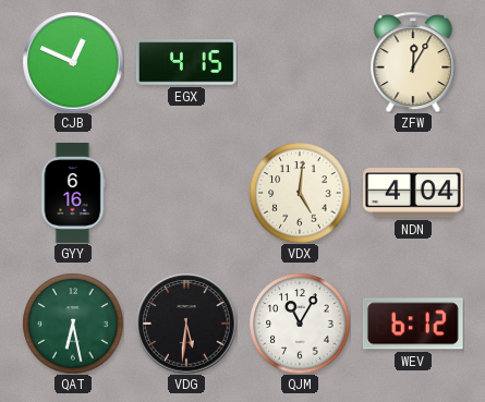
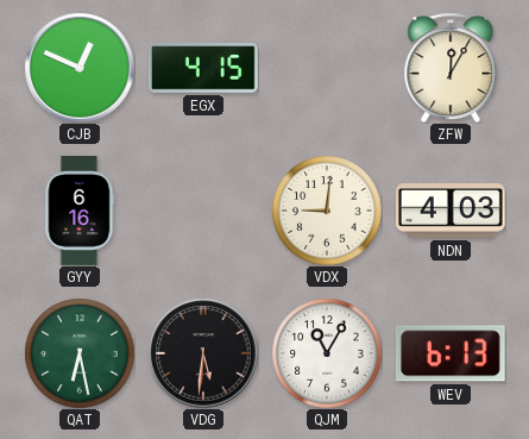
VDX: 5:01 -> 9:01 (327, 211)
NDN: 4:04 -> 4:03 (452, 211)
WEV: 6:12 -> 6:13 (451, 353)
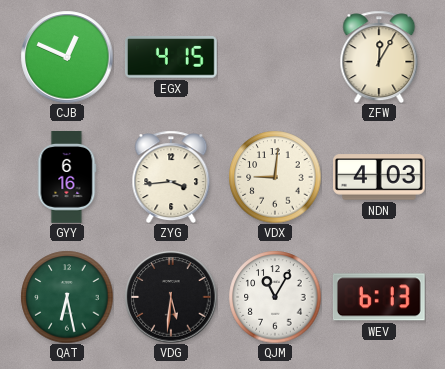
ZYG: none -> 3:44 (171, 177)
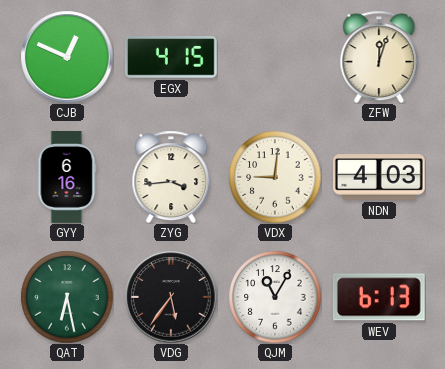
ZFW: 12:05 -> 12:03 (379, 57)
VDG: 5:31 -> 5:36 (171, 297)
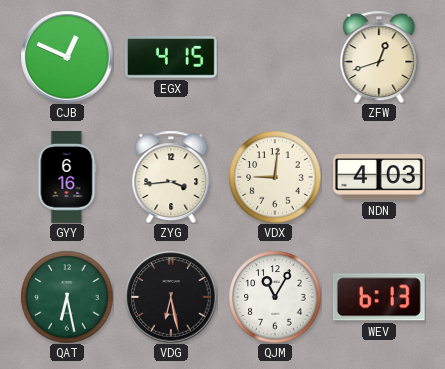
ZFW: 12:03 -> 12:42 (379, 57)
VDG: 5:36 -> 6:28 (171, 297)
